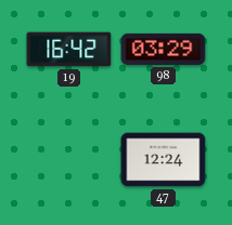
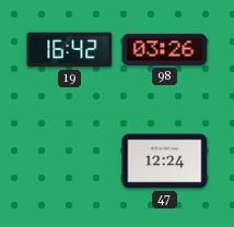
98: 03:29 -> 03:26 (165, 49)
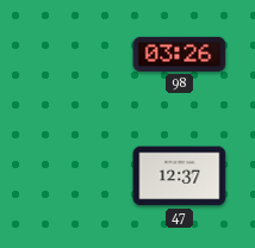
19: 16:42 -> none (70, 50)
47: 12:24 -> 12:37 (180, 176)
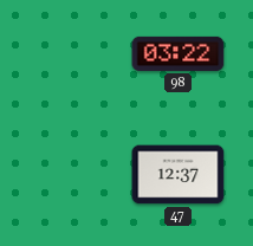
98: 03:26 -> 03:22 (179, 53)
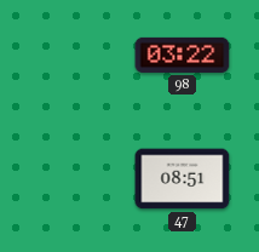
47: 12:37 -> 08:51 (183, 179)
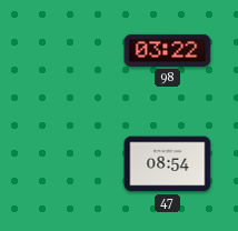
47: 08:51 -> 08:54 (168, 164)
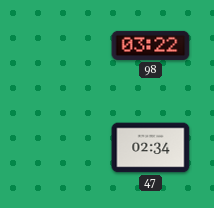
47: 08:54 -> 02:34 (151, 148)
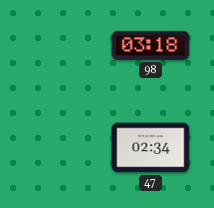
98: 03:22 -> 03:18 (151, 45)
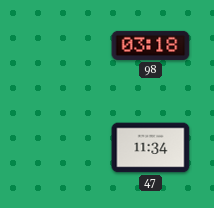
47: 02:34 -> 11:34 (151, 148)
